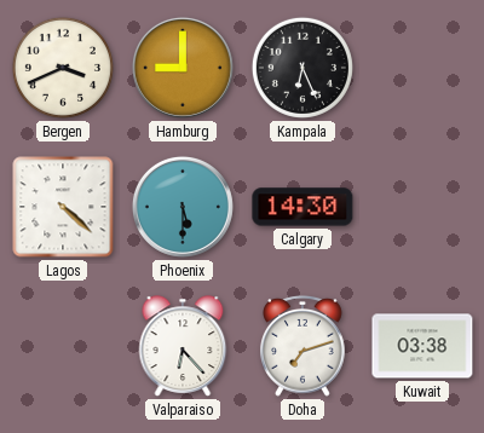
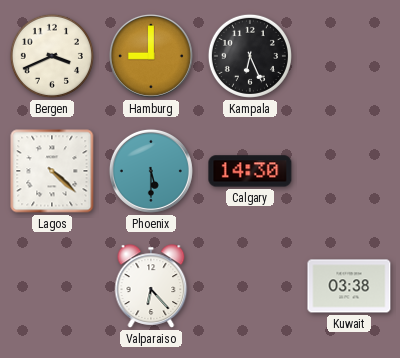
Doha: 7:12 -> none (302, 346)
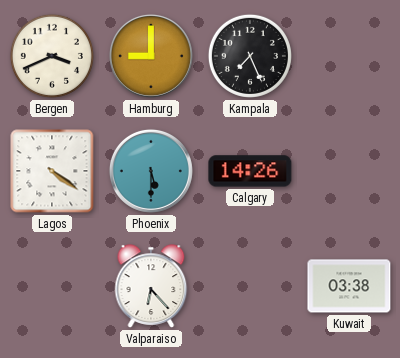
Kampala: 6:26 -> 7:26 (250, 56)
Lagos: 4:22 -> 4:21 (52, 171)
Calgary: 14:30 -> 14:26 (250, 171)
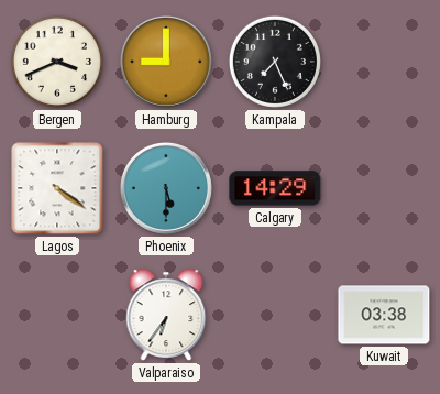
Calgary: 14:26 -> 14:29 (275, 188)
Valparaiso: 6:23 -> 6:36 (166, 315)
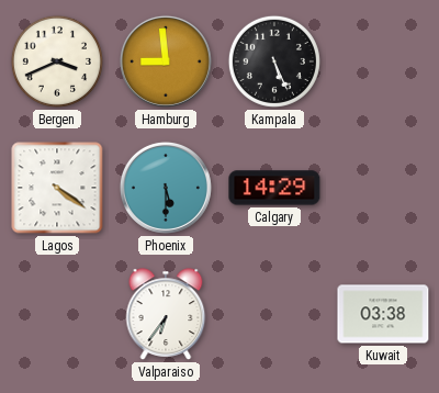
Hamburg: 9:00 -> 8:59 (166, 61)
Kampala: 7:26 -> 5:26 (274, 61)
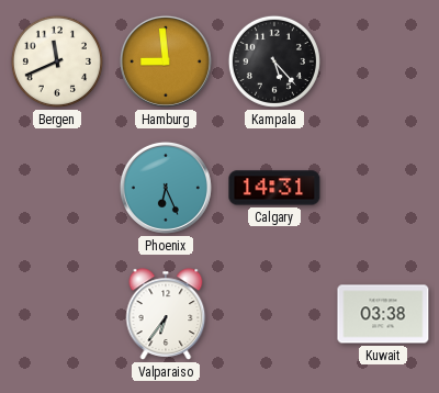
Bergen: 3:41 -> 11:41 (57, 61)
Kampala: 5:26 -> 5:23 (274, 61)
Lagos: 4:21 -> none (57, 188)
Phoenix: 5:30 -> 6:26 (166, 188)
Calgary: 14:29 -> 14:31 (274, 188)
